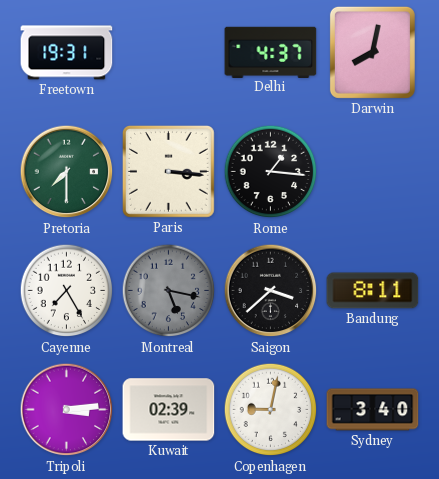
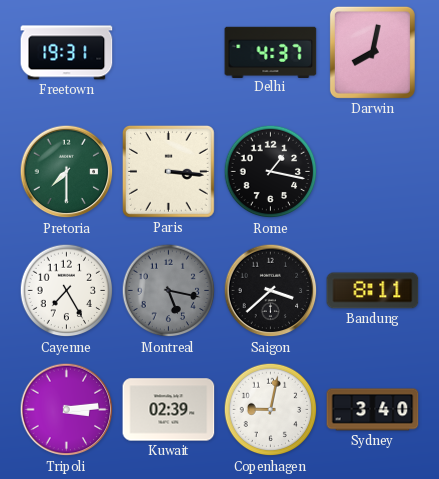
Rome: 1:16 -> 1:17 (271, 172)
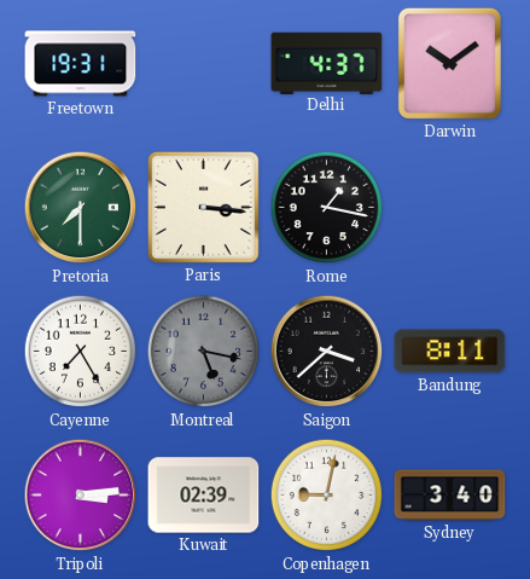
Darwin: 8:02 -> 10:09 (449, 63)
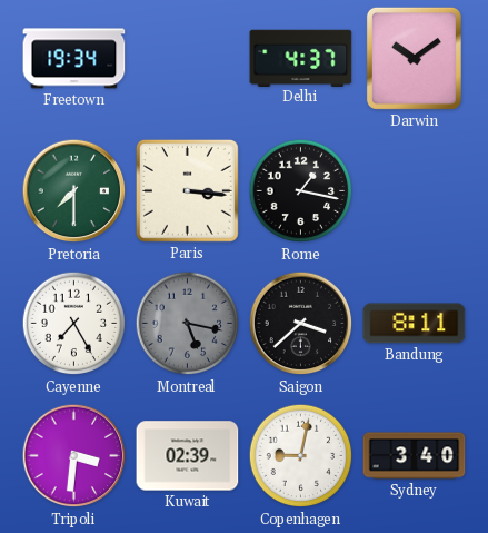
Freetown: 19:31 -> 19:34 (74, 59)
Tripoli: 3:14 -> 3:31 (74, 456)
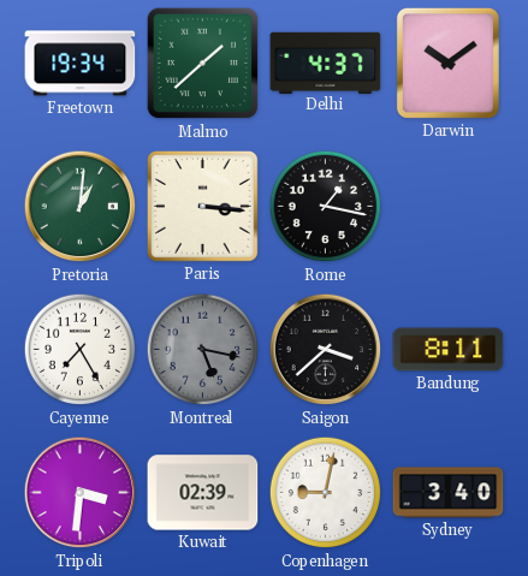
Malmo: none -> 1:38 (203, 64)
Pretoria: 7:30 -> 1:01 (81, 207)
